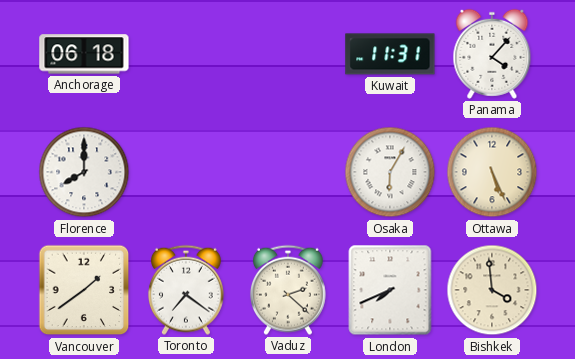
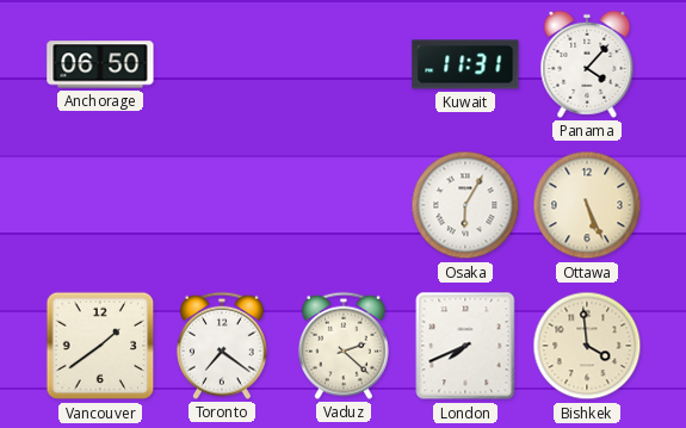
Anchorage: 06:18 -> 06:50 (100, 64)
Florence: 8:00 -> none (84, 172)
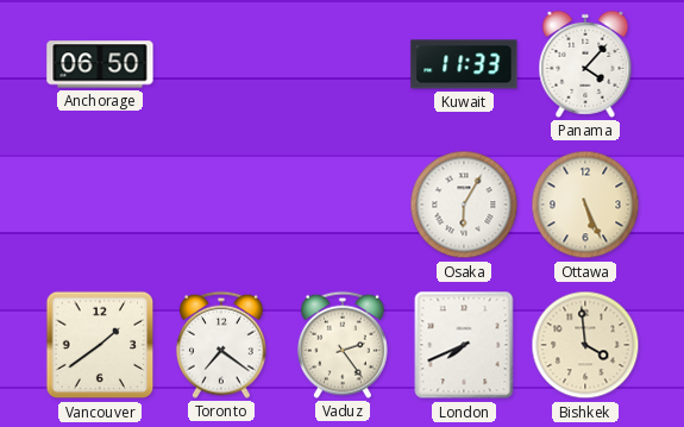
Kuwait: 11:31 -> 11:33 (464, 64)
Vaduz: 2:22 -> 2:24 (343, 345)
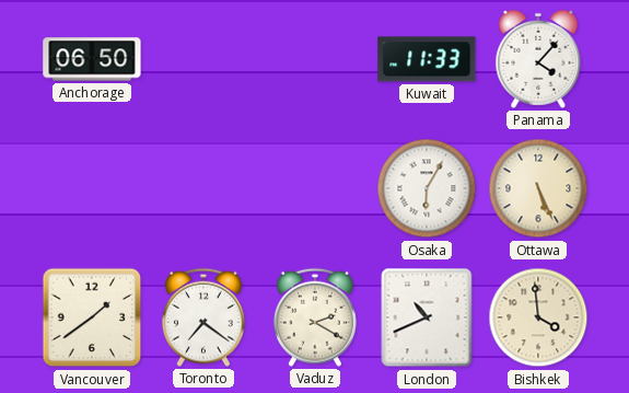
Vaduz: 2:24 -> 2:20 (315, 317)
London: 7:41 -> 10:41 (427, 317)
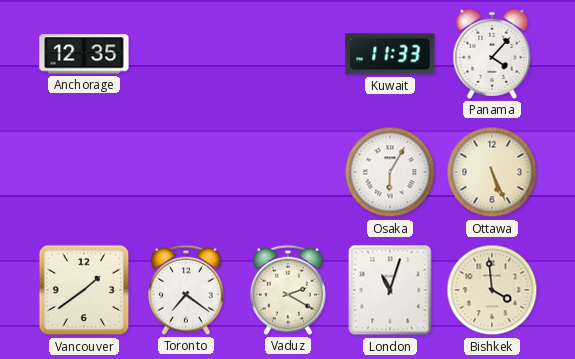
Anchorage: 06:50 -> 12:35 (84, 54)
London: 10:41 -> 11:03 (390, 290)
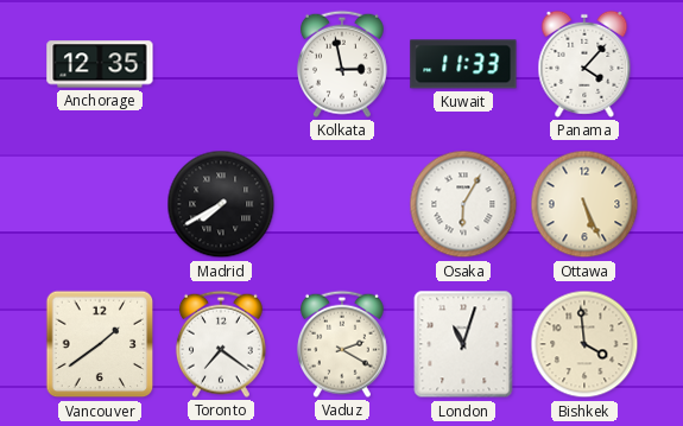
Kolkata: none -> 2:58 (342, 64)
Madrid: none -> 7:40 (221, 204)
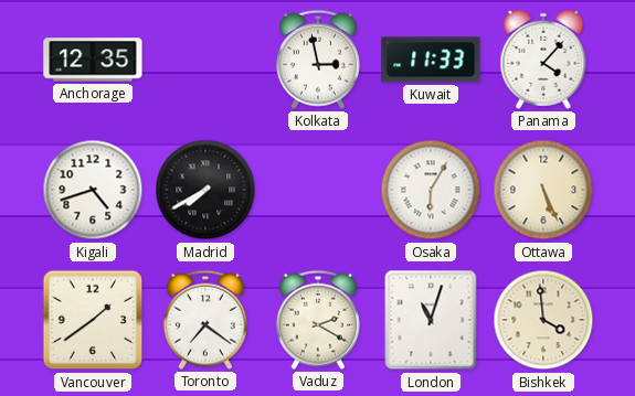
Kigali: none -> 4:42 (93, 190)
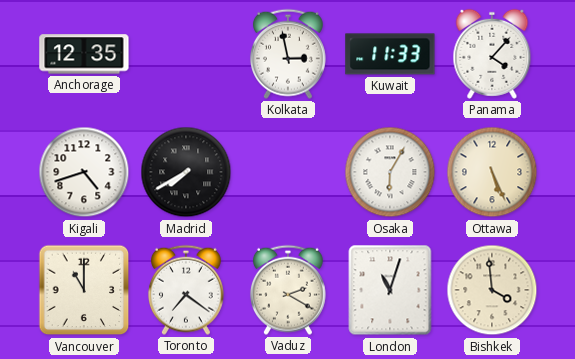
Vancouver: 1:39 -> 11:00 (84, 290)
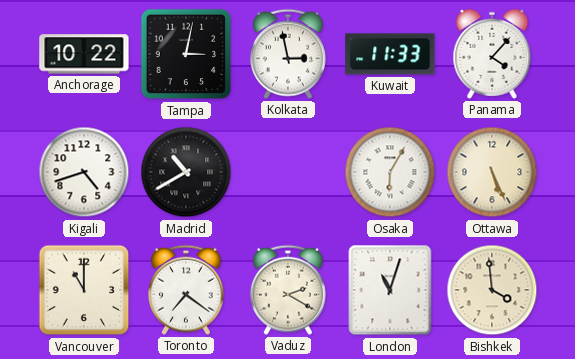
Anchorage: 12:35 -> 10:22 (84, 54)
Tampa: none -> 3:02 (186, 54)
Madrid: 7:40 -> 10:40 (186, 172)
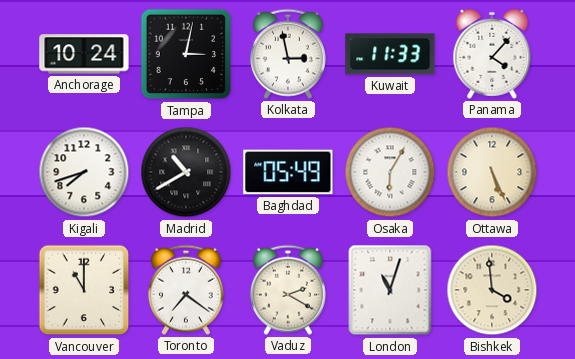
Anchorage: 10:22 -> 10:24 (84, 54)
Kigali: 4:42 -> 7:42 (84, 172)
Baghdad: none -> 05:49 (288, 172)
